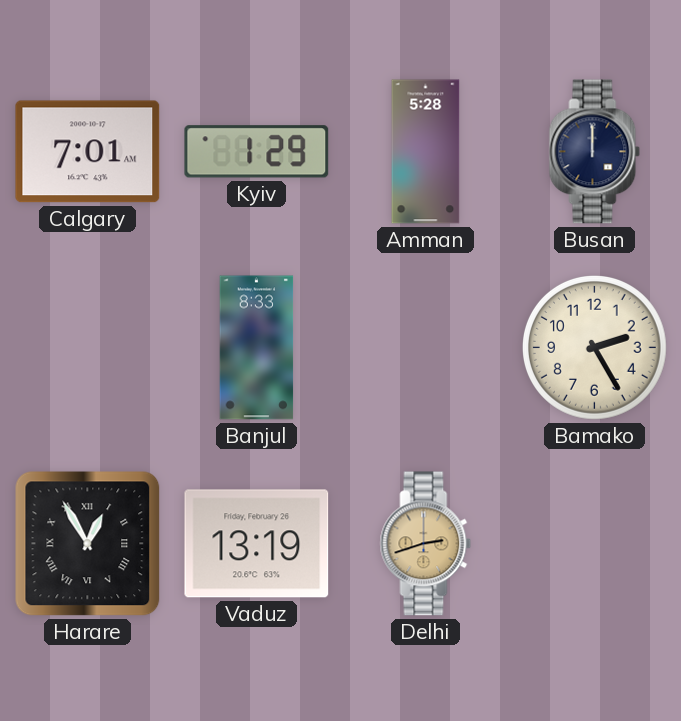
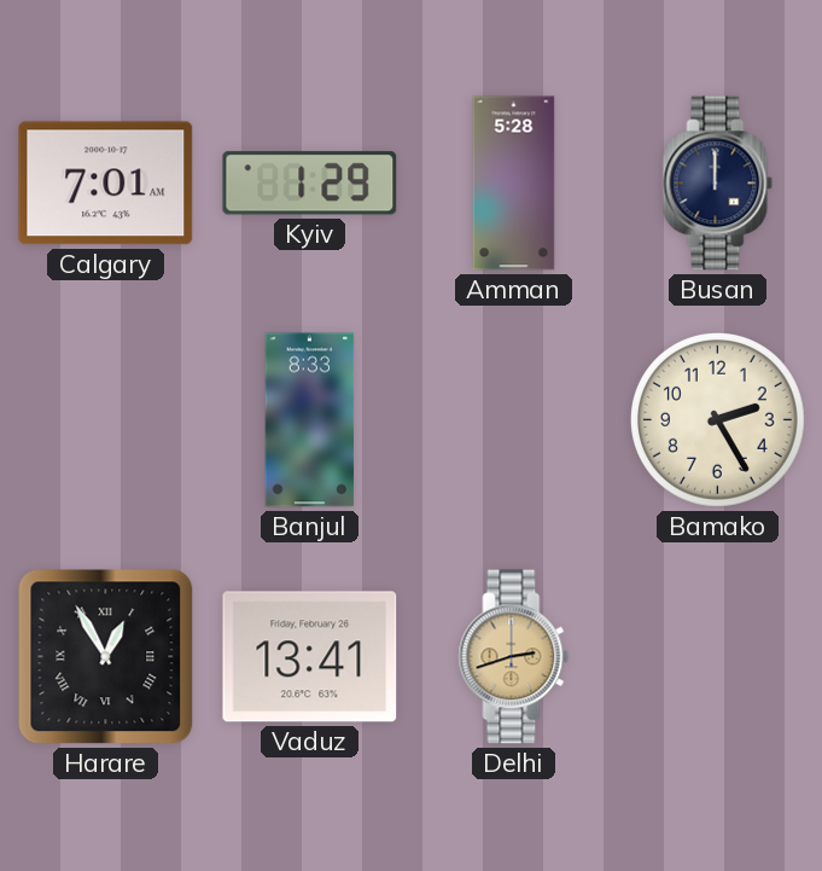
Vaduz: 13:19 -> 13:41 (310, 657)
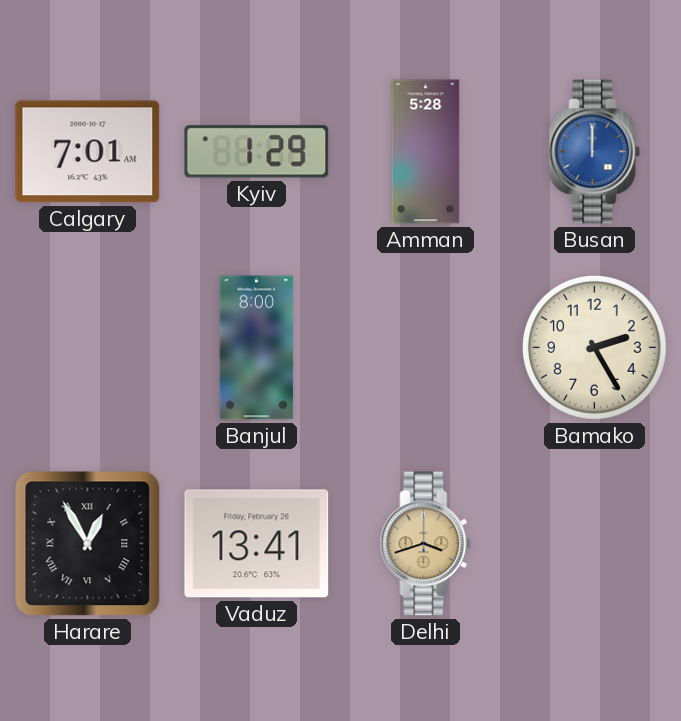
Busan dial: navy -> blue (595, 152)
Banjul: 8:33 -> 8:00 (257, 348)
Delhi: 2:42 -> 3:42 (426, 544)
